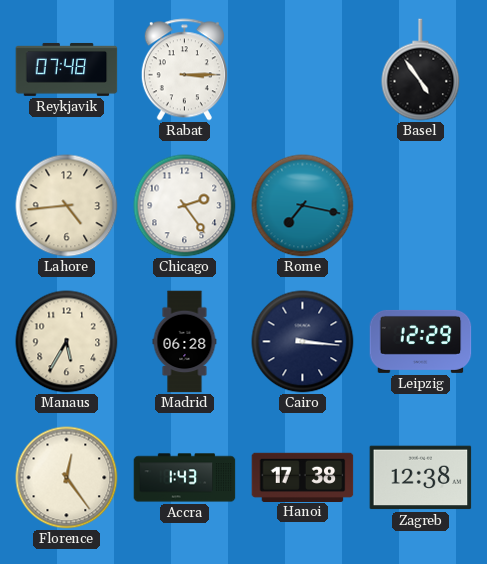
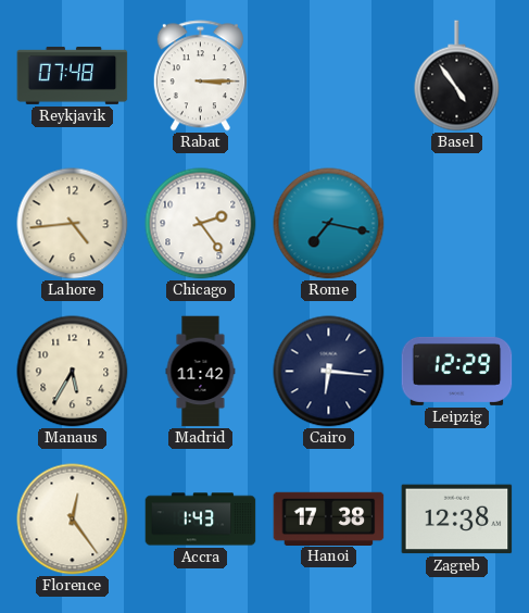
Madrid: 06:28 -> 11:42 (201, 372)
Cairo: 3:16 -> 6:16 (329, 372)
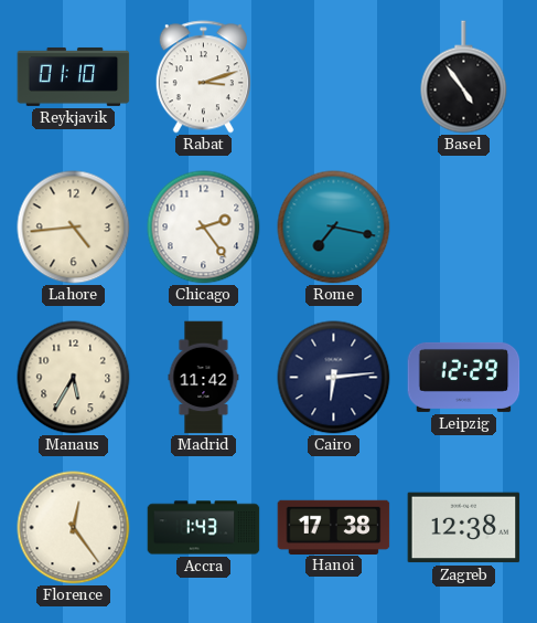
Reykjavik: 07:48 -> 01:10 (74, 76)
Rabat: 3:15 -> 3:12 (203, 77)
Cairo: 6:16 -> 6:14 (334, 378)
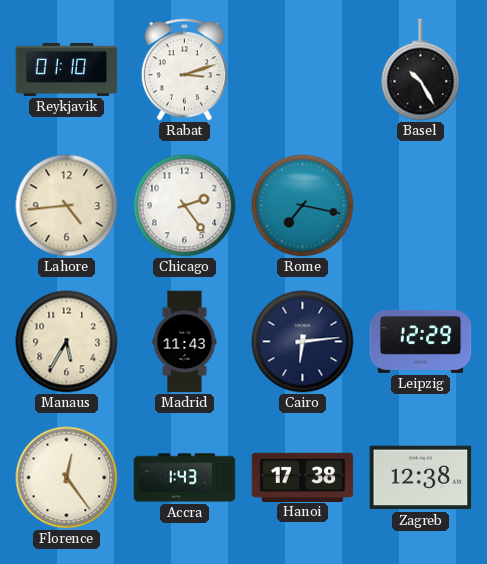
Basel: 4:54 -> 10:25 (421, 70)
Madrid: 11:42 -> 11:43 (185, 342)
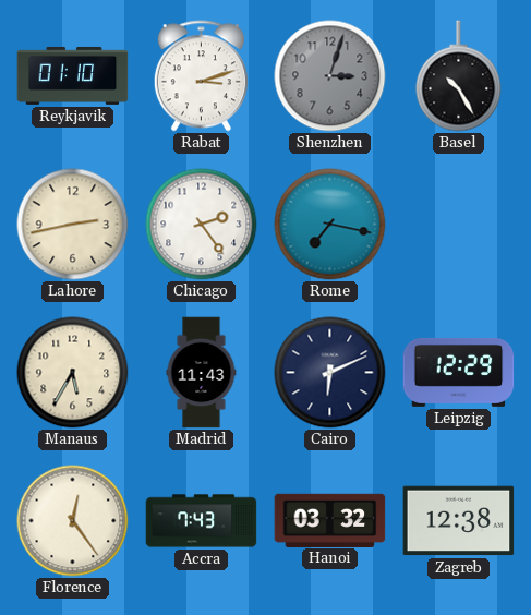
Shenzhen: none -> 3:03 (330, 76)
Lahore: 4:44 -> 2:43 (73, 225)
Cairo: 6:14 -> 6:11 (330, 373)
Accra: 1:43 -> 7:43 (202, 521)
Hanoi: 17:38 -> 03:32 (330, 520)
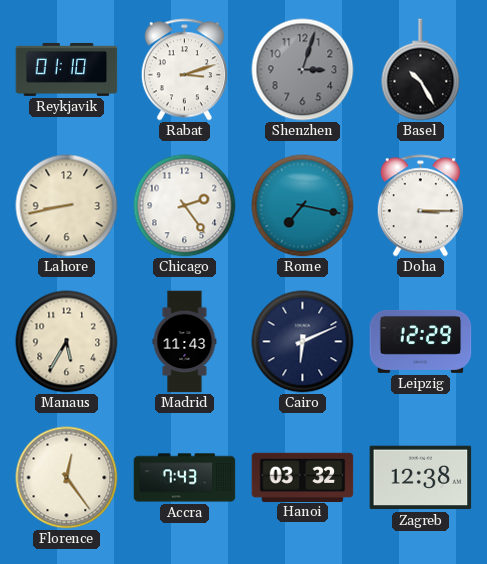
Lahore: 2:43 -> 8:43 (67, 206)
Doha: none -> 3:15 (420, 206)
